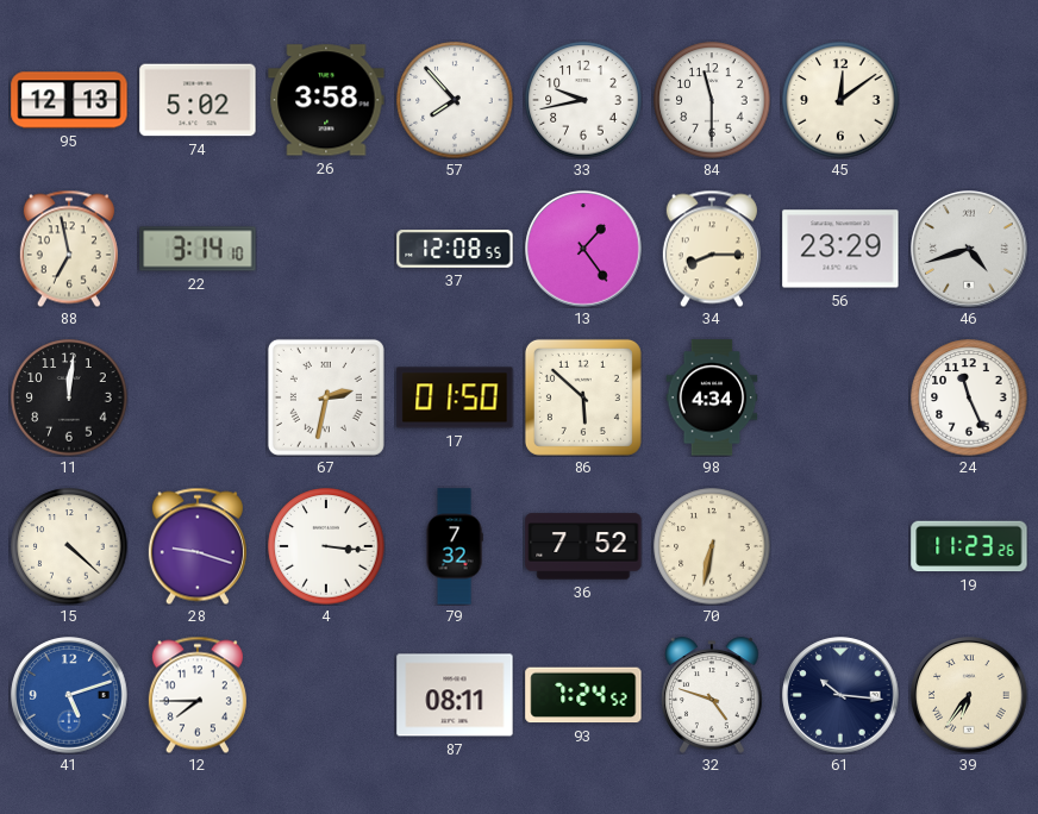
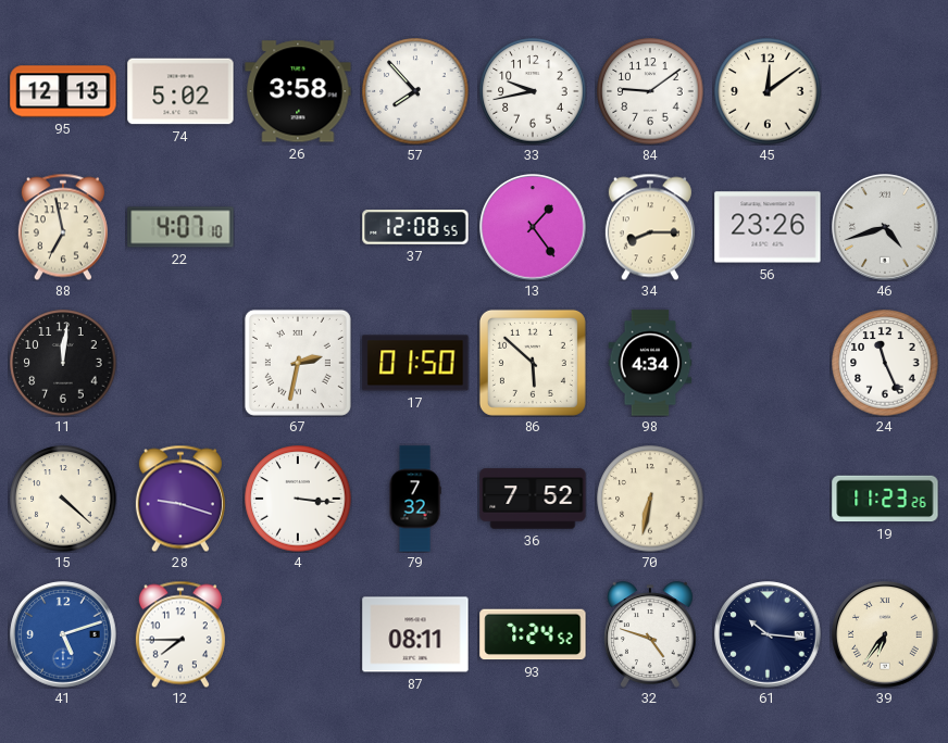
84: 11:30 -> 9:09 (650, 91)
22: 3:14 -> 4:07 (180, 227)
56: 23:29 -> 23:26 (768, 227)
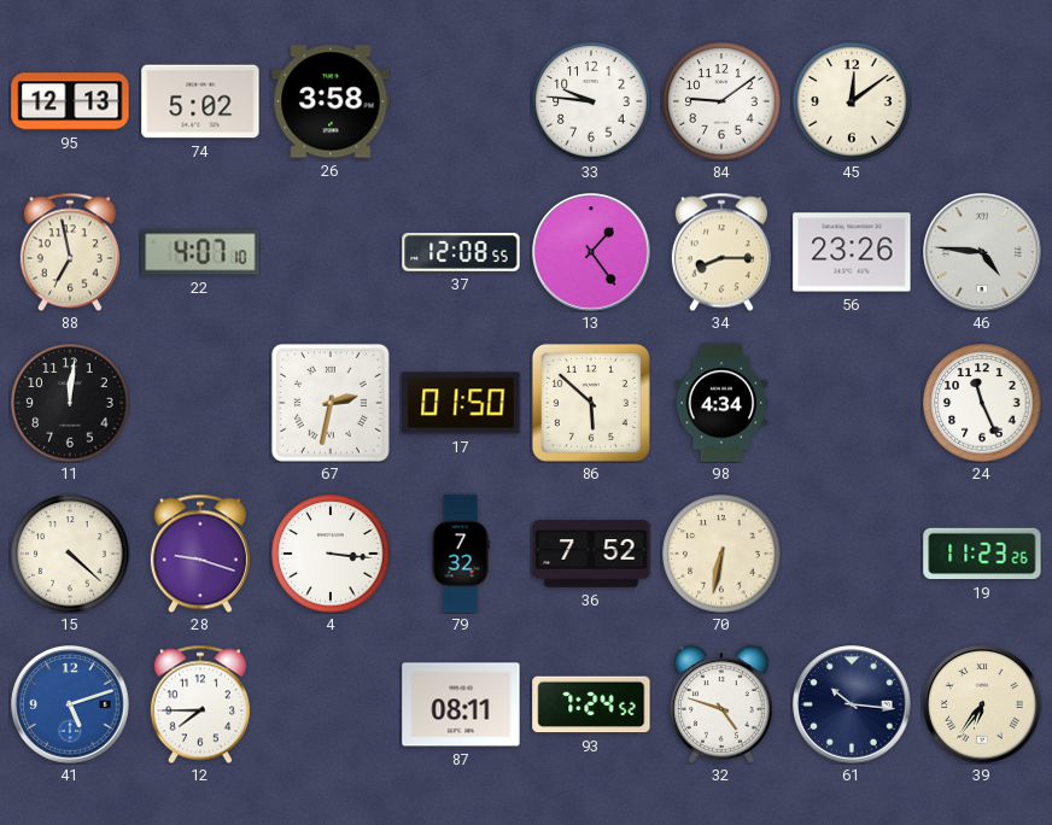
57: 7:53 -> none (415, 91)
33: 9:43 -> 9:46 (591, 101)
46: 4:42 -> 4:46 (982, 252)
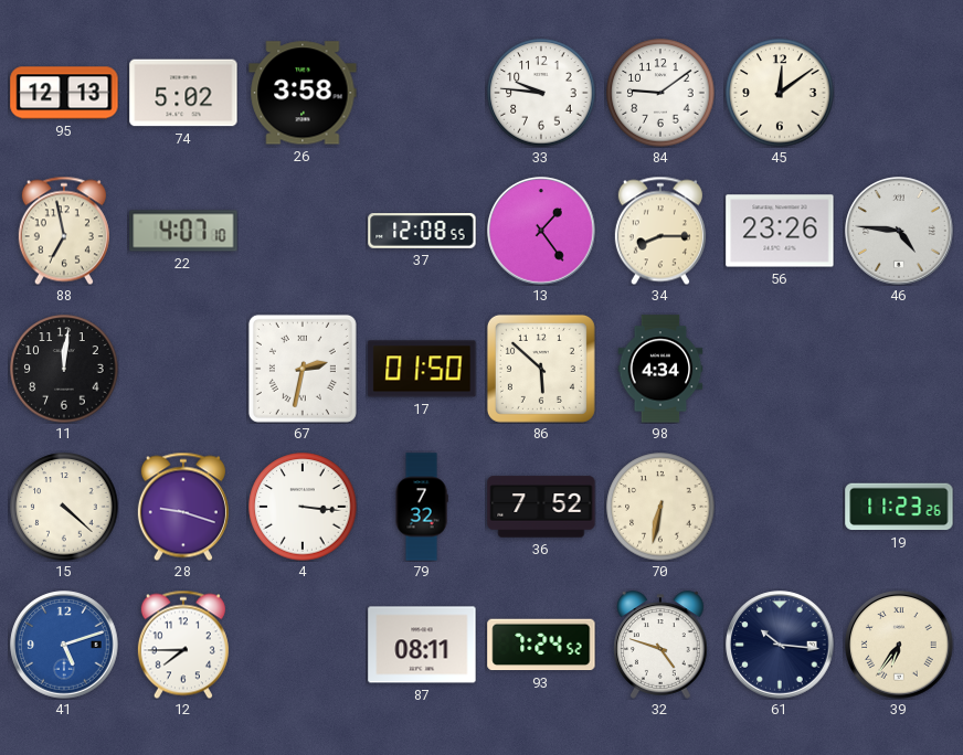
24: 11:26 -> none (982, 403)
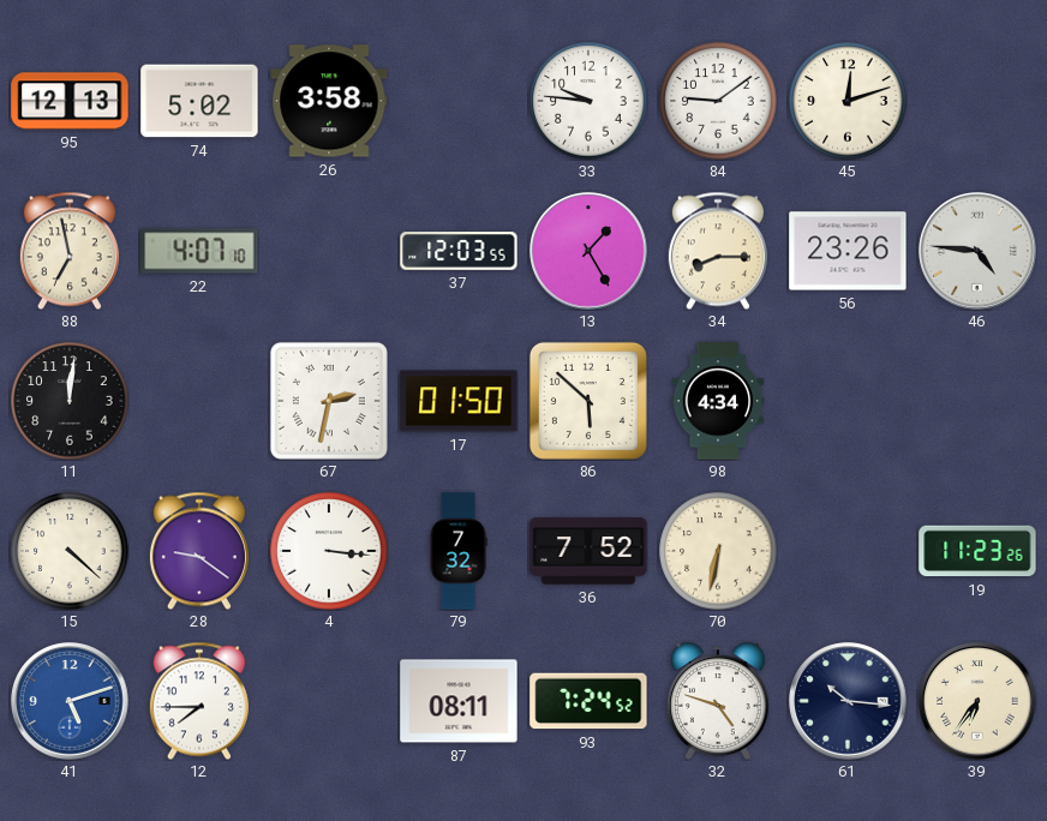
45: 12:09 -> 12:12 (848, 101)
37: 12:08 -> 12:03 (459, 251)
13: 1:24 -> 1:25 (588, 251)
28: 9:18 -> 9:21 (199, 551)
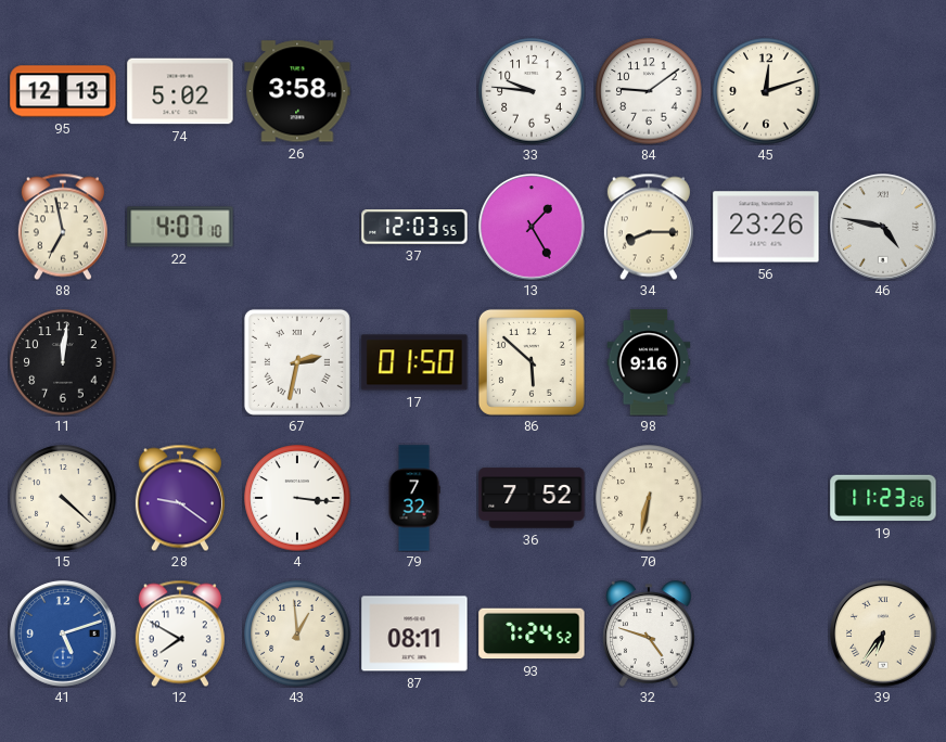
46: 4:46 -> 4:47 (883, 227)
98: 4:34 -> 9:16 (649, 362)
12: 7:45 -> 7:50 (180, 634)
43: none -> 12:59 (297, 634)
61: 10:16 -> none (848, 701)
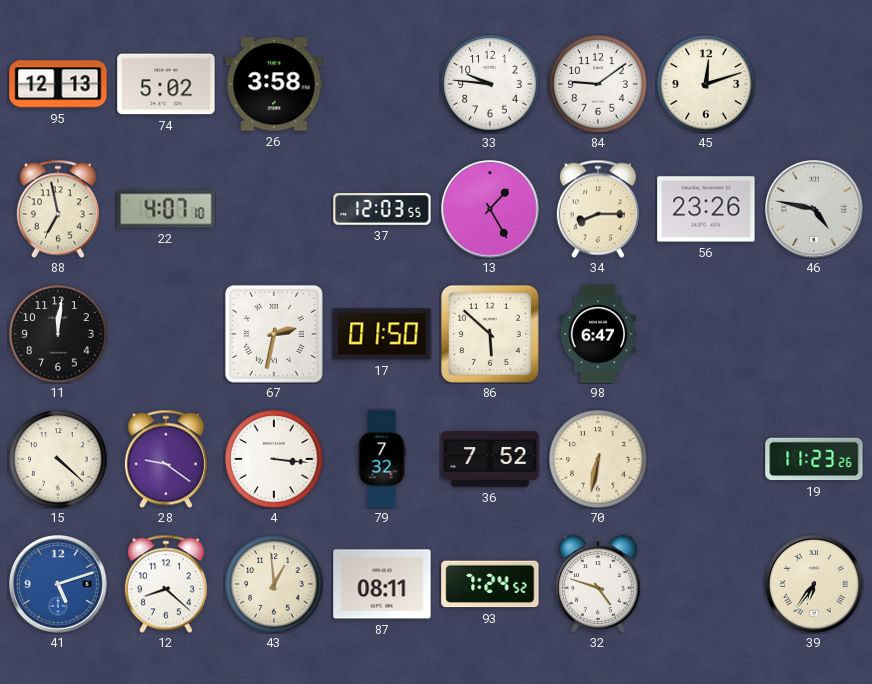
98: 9:16 -> 6:47 (598, 334)
12: 7:50 -> 8:22 (166, 584)
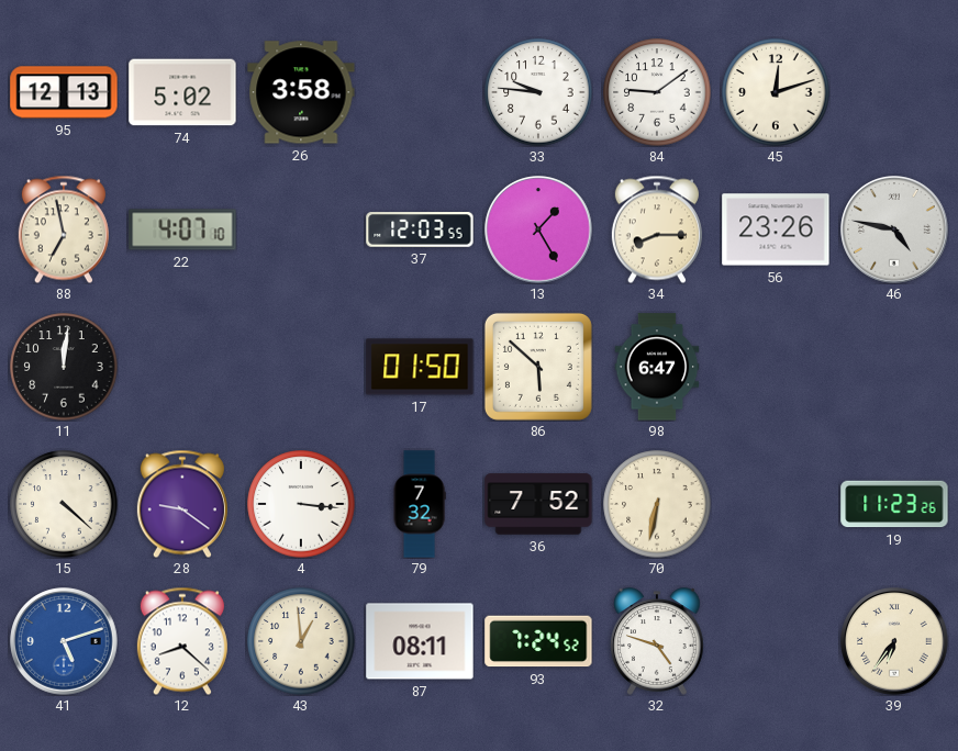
67: 2:32 -> none (274, 334)
